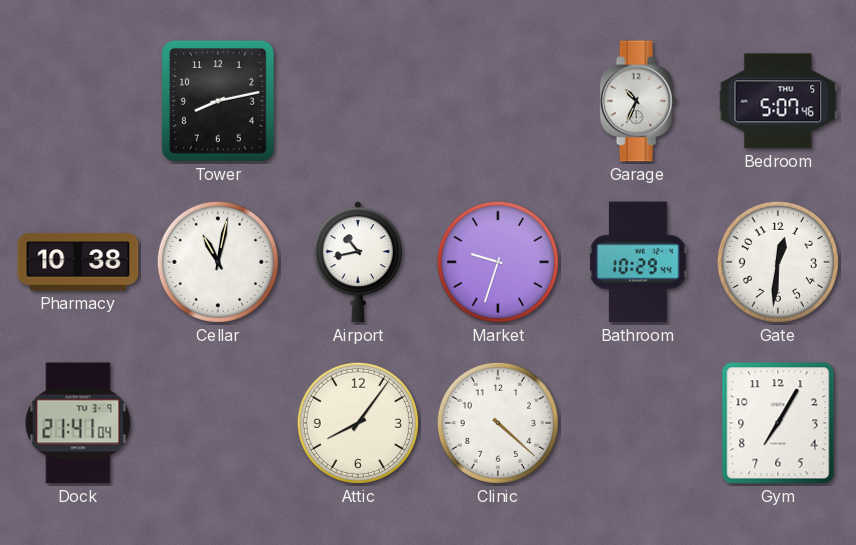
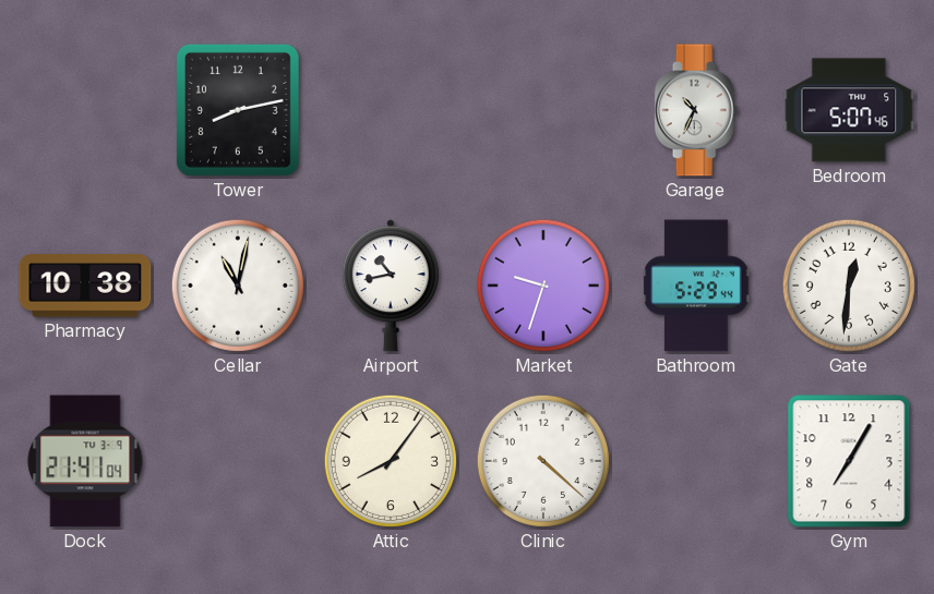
Bathroom: 10:29 -> 5:29 (696, 286)
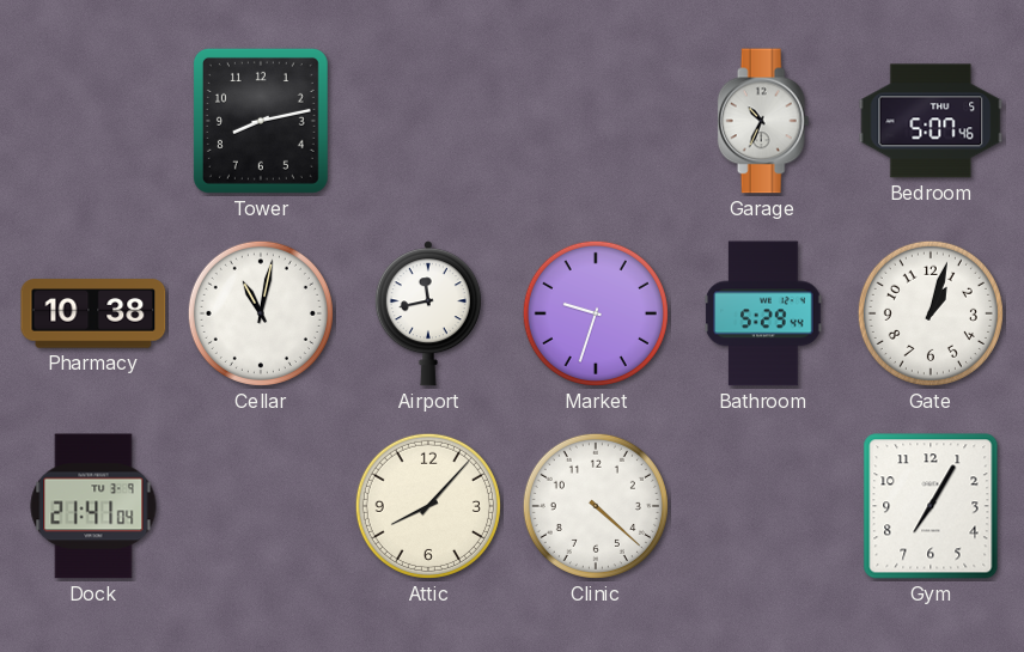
Airport: 10:43 -> 11:43 (428, 313)
Gate: 12:31 -> 1:03 (931, 313)
Attic: 8:06 -> 8:07 (428, 506)
